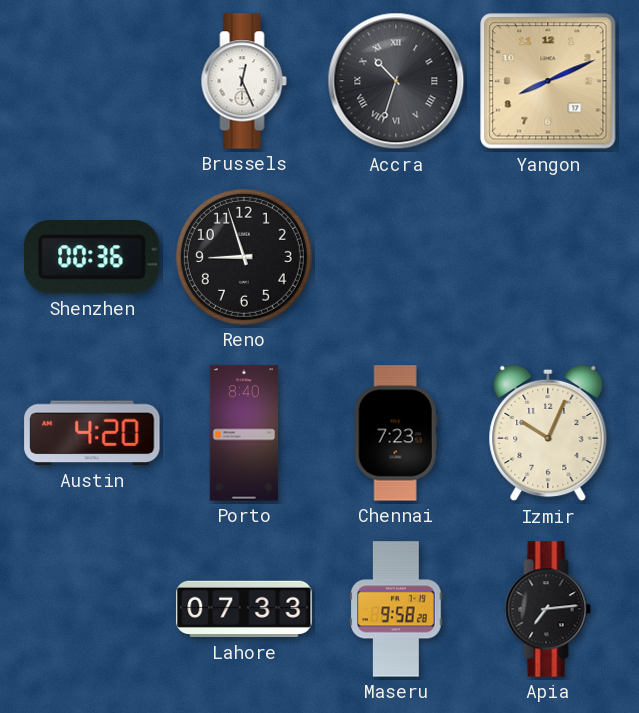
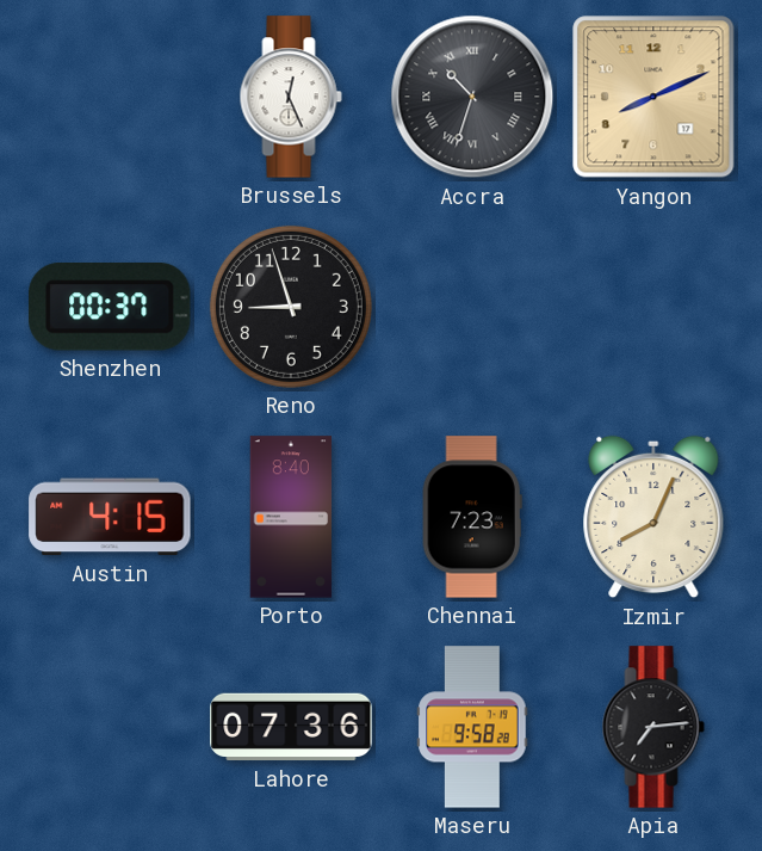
Shenzhen: 00:36 -> 00:37 (111, 308)
Austin: 4:20 -> 4:15 (110, 517)
Izmir: 10:04 -> 8:04 (653, 517)
Lahore: 07:33 -> 07:36 (291, 727)
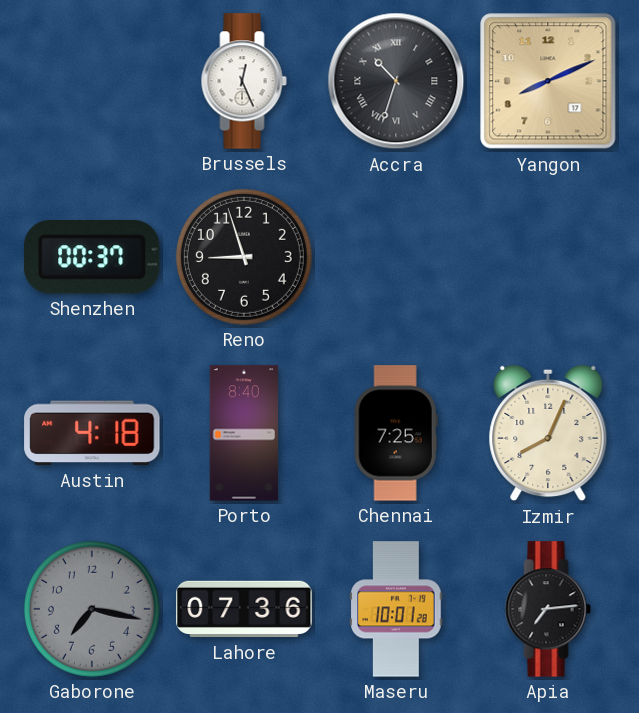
Austin: 4:15 -> 4:18 (92, 433)
Chennai: 7:23 -> 7:25 (396, 433)
Gaborone: none -> 7:17 (92, 609)
Maseru: 9:58 -> 10:01 (396, 609)
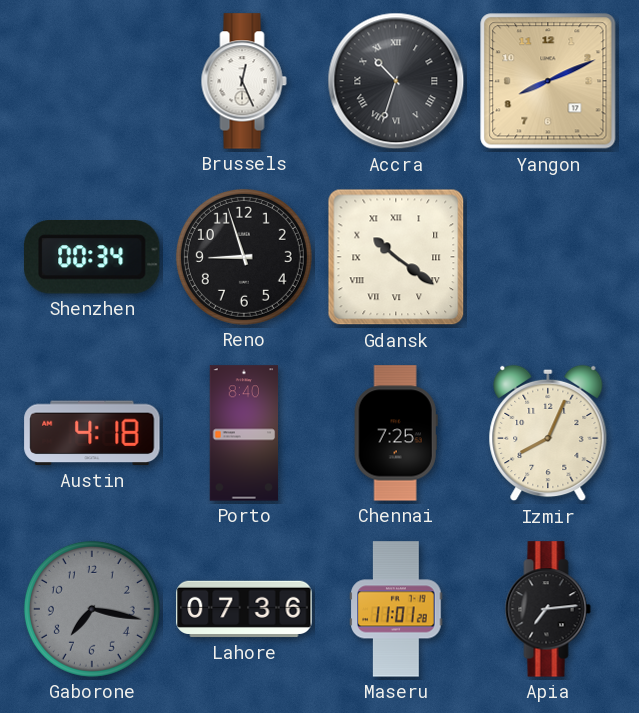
Shenzhen: 00:37 -> 00:34 (93, 258)
Gdansk: none -> 10:21 (396, 257)
Maseru: 10:01 -> 11:01 (396, 609)
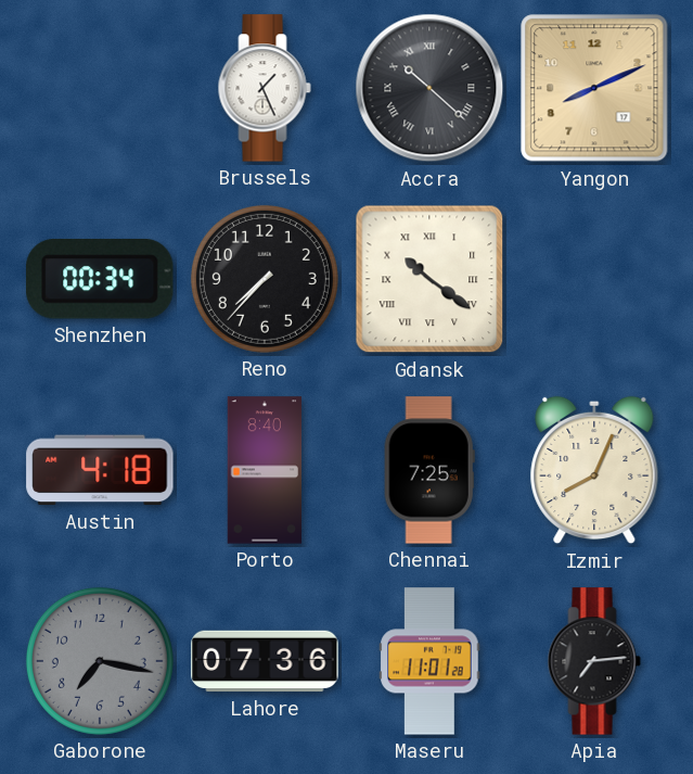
Brussels: 12:26 -> 1:26 (265, 88)
Accra: 10:33 -> 10:22 (429, 88)
Reno: 8:57 -> 7:37 (265, 279)
